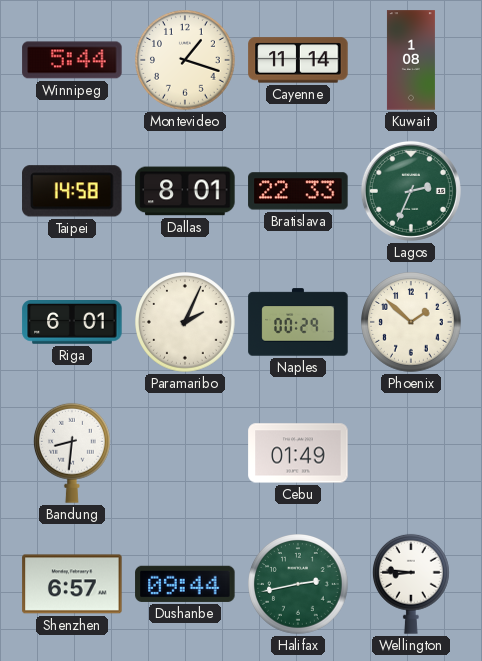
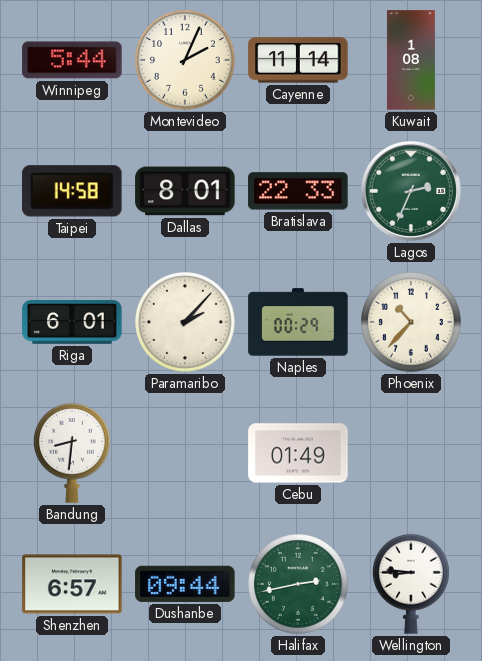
Montevideo: 1:18 -> 2:04 (186, 61)
Paramaribo: 2:04 -> 2:07 (186, 323)
Phoenix: 1:52 -> 10:37 (412, 323)
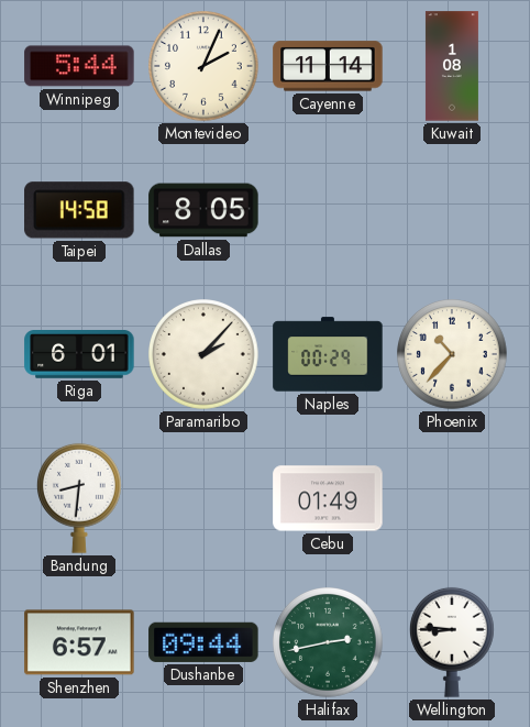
Dallas: 8:01 -> 8:05 (203, 210)
Bratislava: 22:33 -> none (298, 191)
Lagos: 2:34 -> none (411, 191)
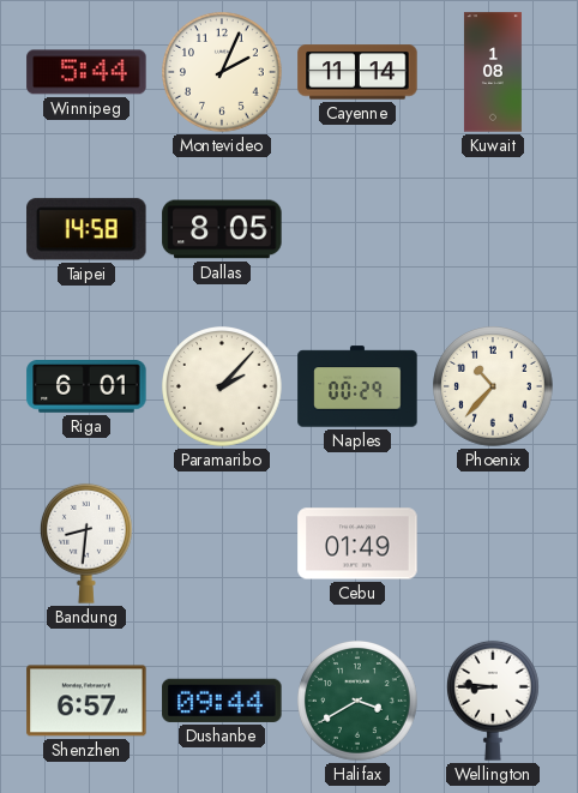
Halifax: 2:43 -> 3:40 (359, 702)
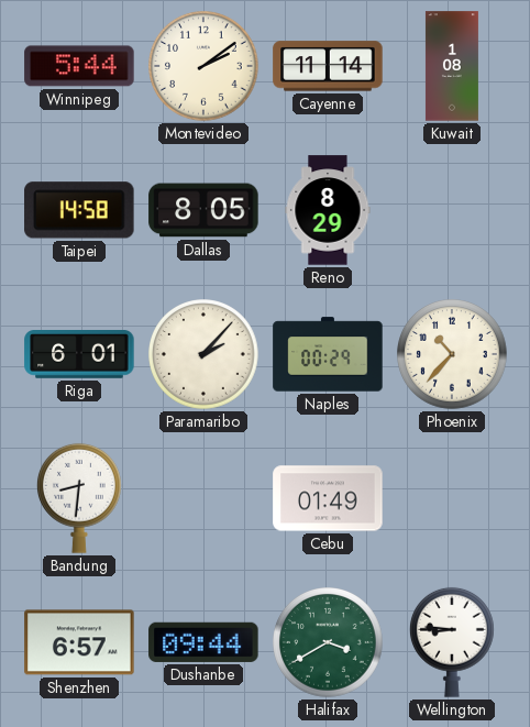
Montevideo: 2:04 -> 2:09 (205, 67)
Reno: none -> 8:29 (328, 210)
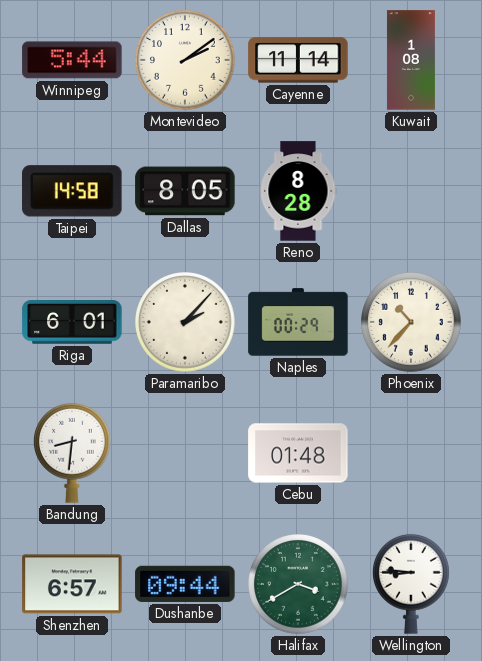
Reno: 8:29 -> 8:28 (298, 191)
Cebu: 01:49 -> 01:48 (298, 453)
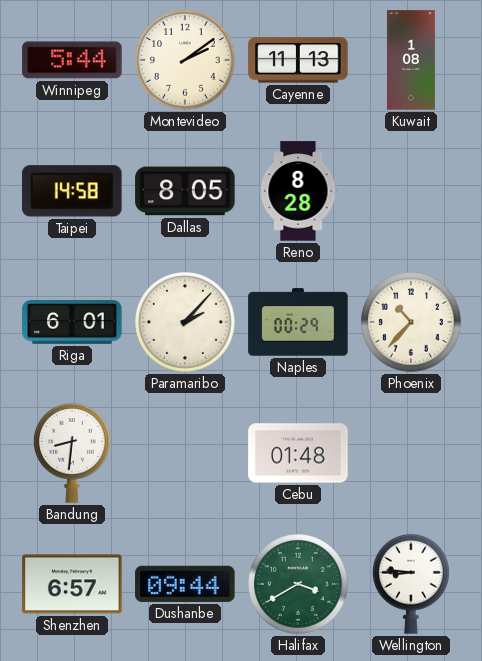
Cayenne: 11:14 -> 11:13 (298, 60)
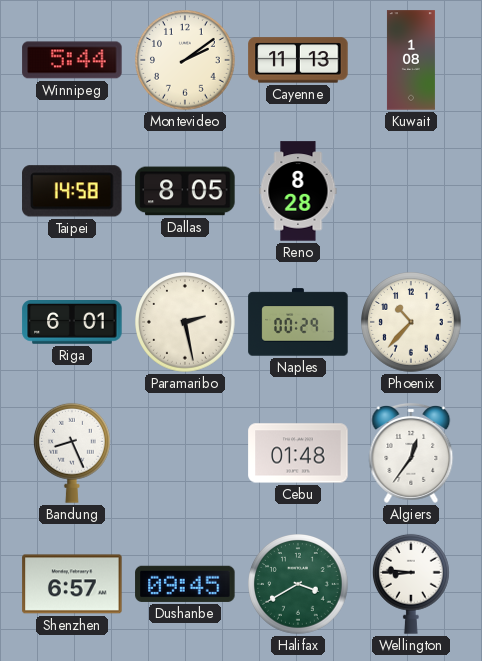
Paramaribo: 2:07 -> 2:28 (186, 323)
Bandung: 8:31 -> 8:26 (73, 453)
Algiers: none -> 12:36 (411, 453)
Dushanbe: 09:44 -> 09:45 (185, 584)
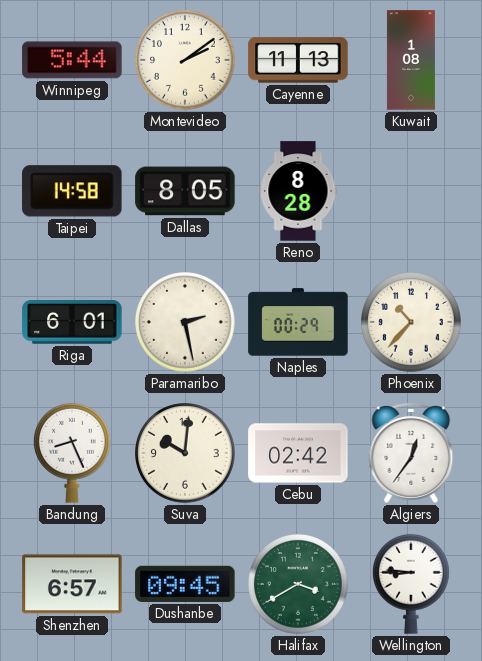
Suva: none -> 10:01 (186, 454)
Cebu: 01:48 -> 02:42 (298, 453)
